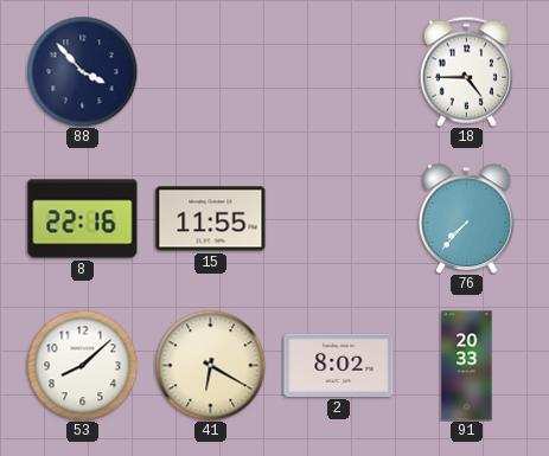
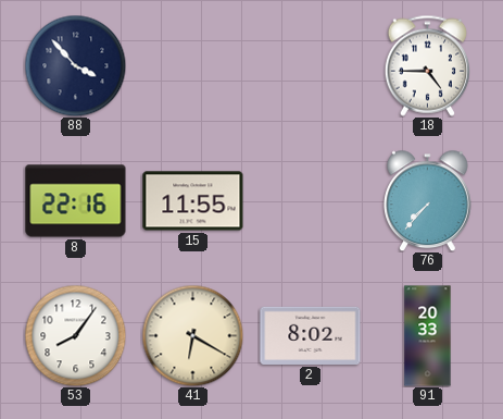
53: 8:08 -> 8:06 (75, 335)
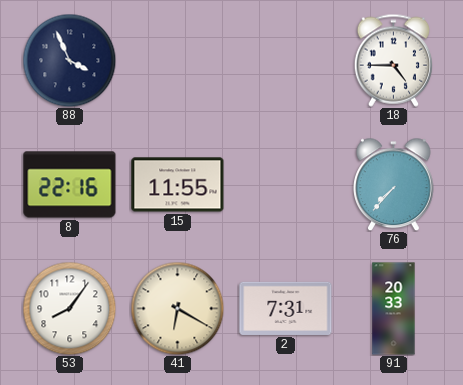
88: 3:53 -> 3:56 (69, 60)
2: 8:02 -> 7:31 (286, 308)
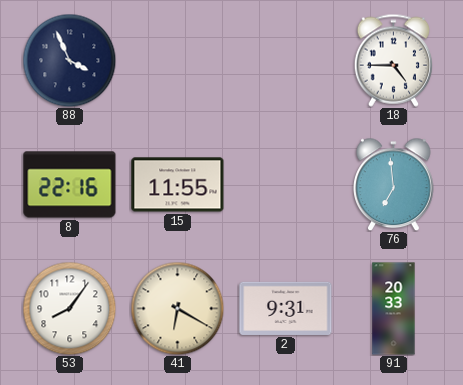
76: 7:37 -> 6:59 (394, 184)
2: 7:31 -> 9:31 (286, 308)
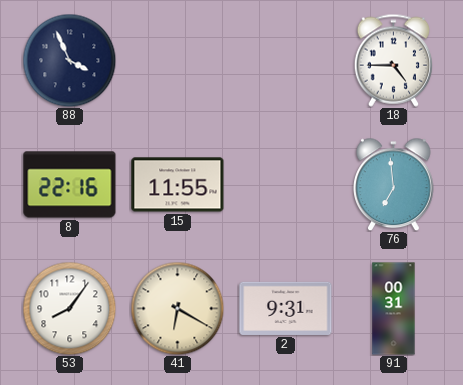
91: 20:33 -> 00:31 (394, 309)
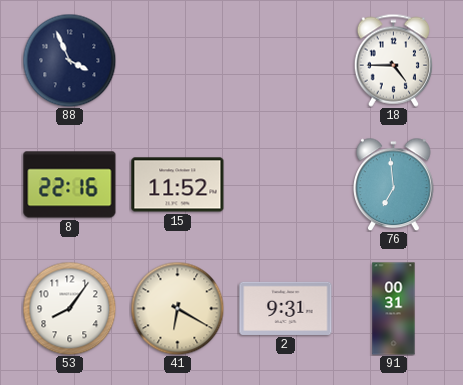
15: 11:55 -> 11:52 (178, 185)
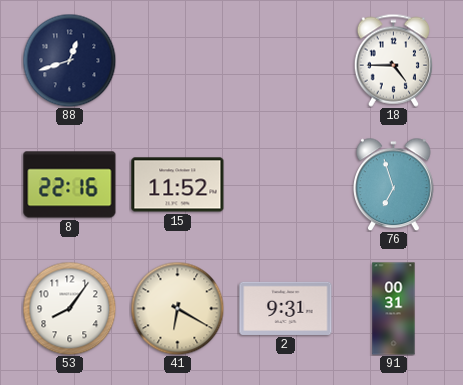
88: 3:56 -> 12:42 (69, 60)
76: 6:59 -> 6:57 (394, 184)
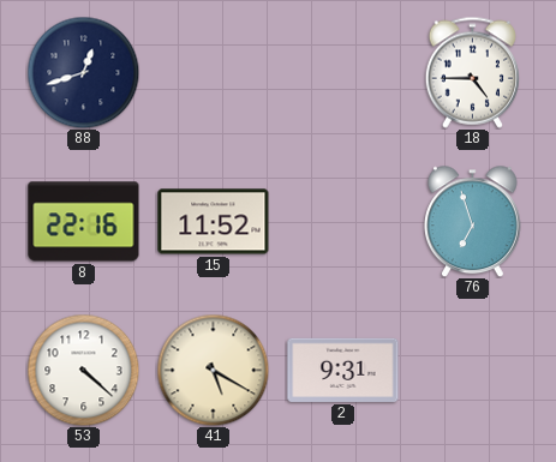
53: 8:06 -> 4:22 (83, 370)
41: 6:20 -> 5:20 (213, 370)
91: 00:31 -> none (394, 309)
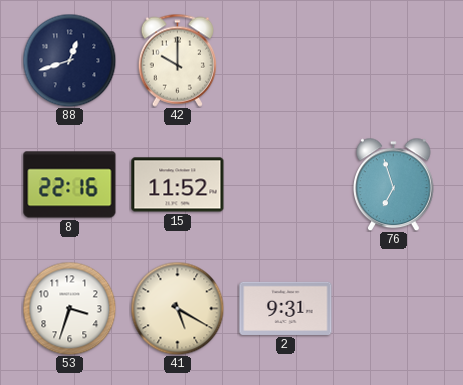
42: none -> 10:00 (177, 60)
18: 4:45 -> none (472, 72)
53: 4:22 -> 3:33 (69, 308)
